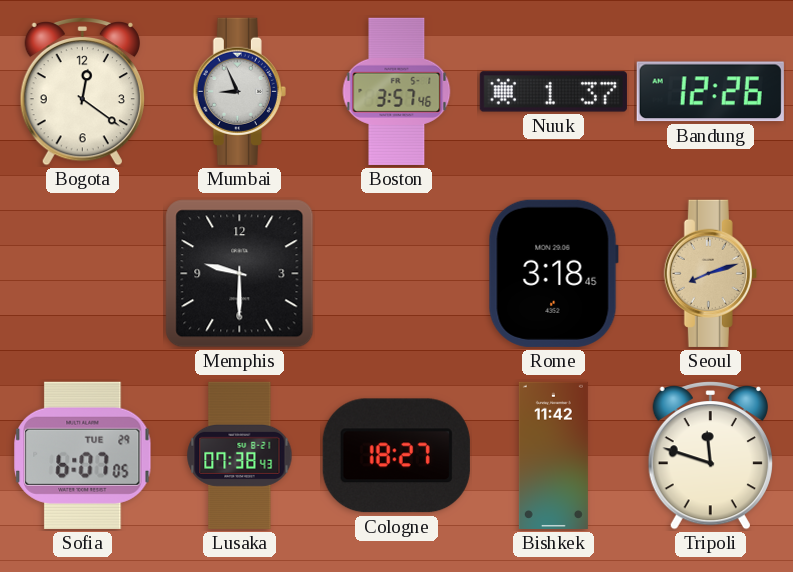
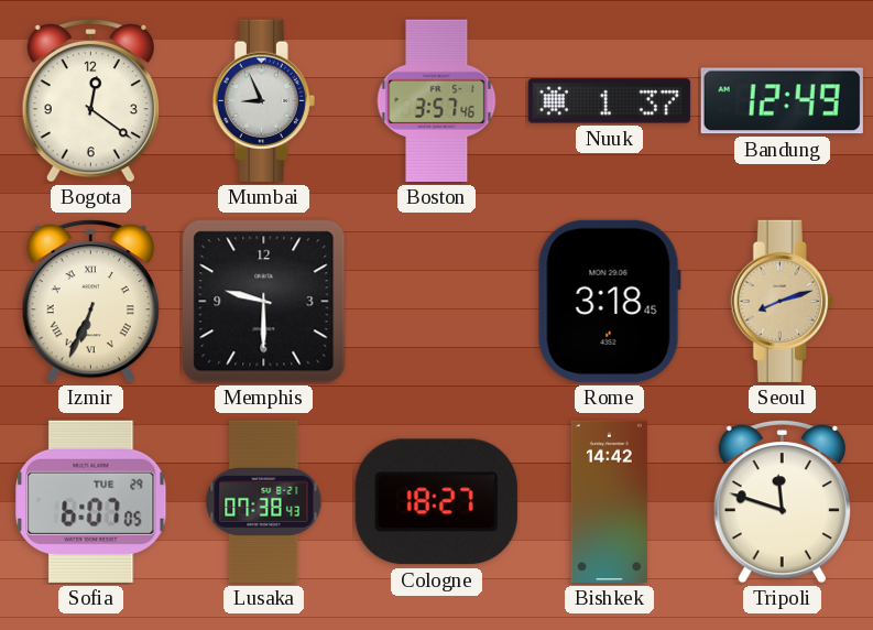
Bandung: 12:26 -> 12:49 (782, 101)
Izmir: none -> 6:34 (90, 301)
Bishkek: 11:42 -> 14:42 (609, 501)
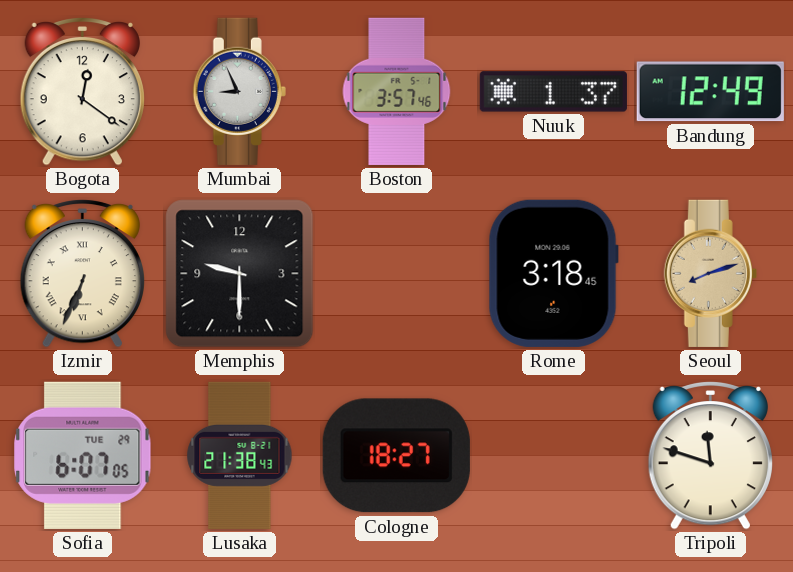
Lusaka: 07:38 -> 21:38 (240, 455)
Bishkek: 14:42 -> none (609, 501)
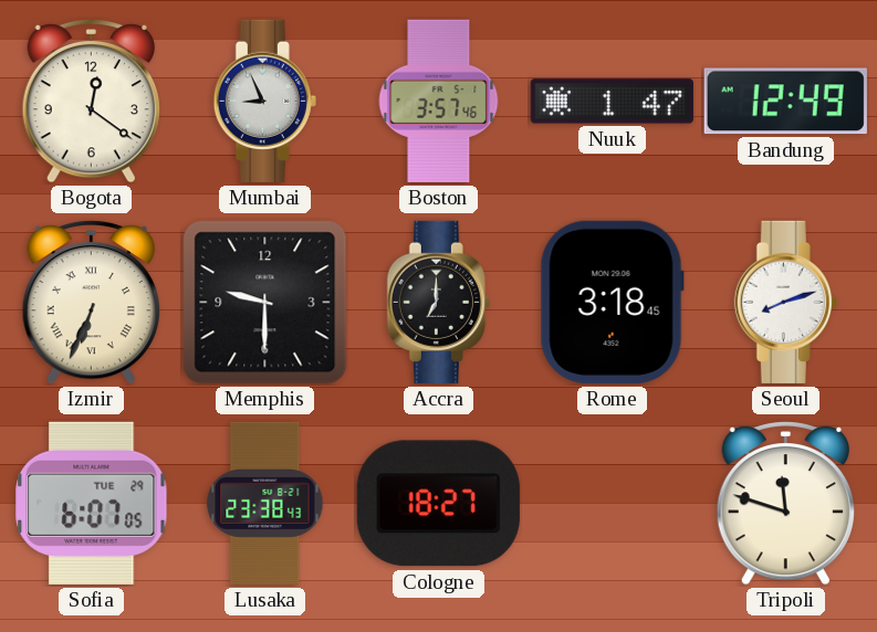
Nuuk: 1:37 -> 1:47 (612, 102)
Accra: none -> 7:00 (438, 302)
Seoul dial: champagne -> white (785, 302)
Lusaka: 21:38 -> 23:38 (265, 503)
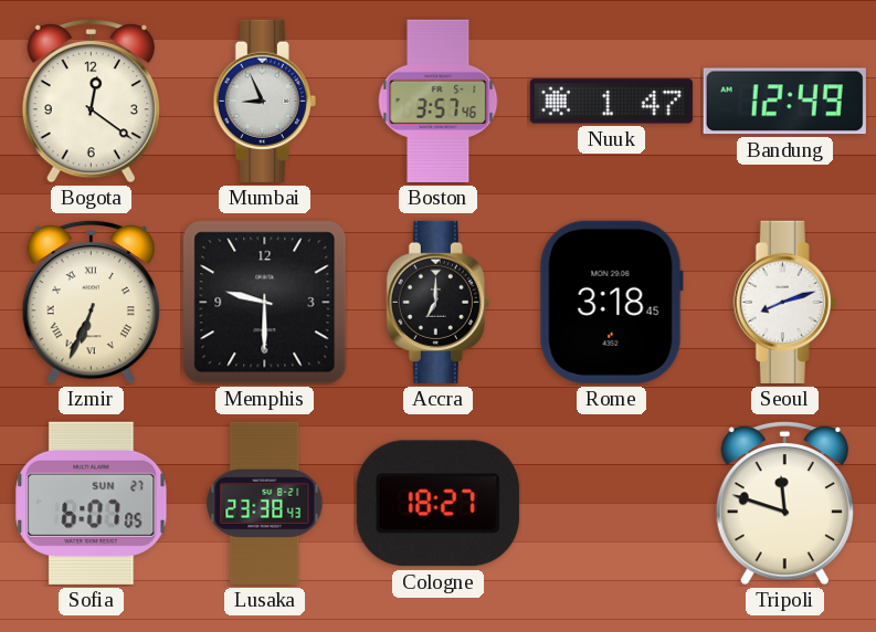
Sofia date: TUE 29 -> SUN 27 (92, 503)
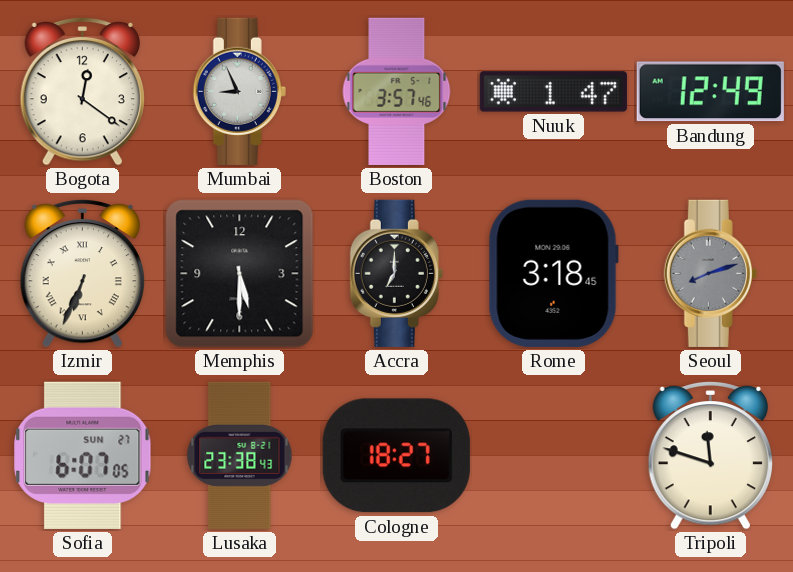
Memphis: 9:30 -> 5:30 (240, 274)
Seoul dial: white -> grey (710, 273)
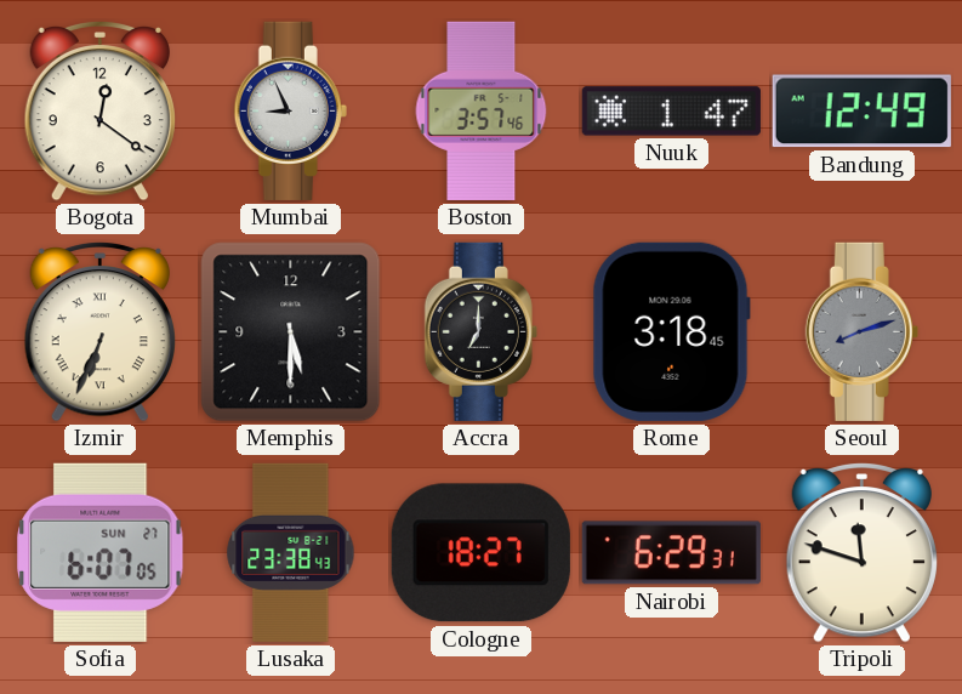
Nairobi: none -> 6:29 (671, 553)
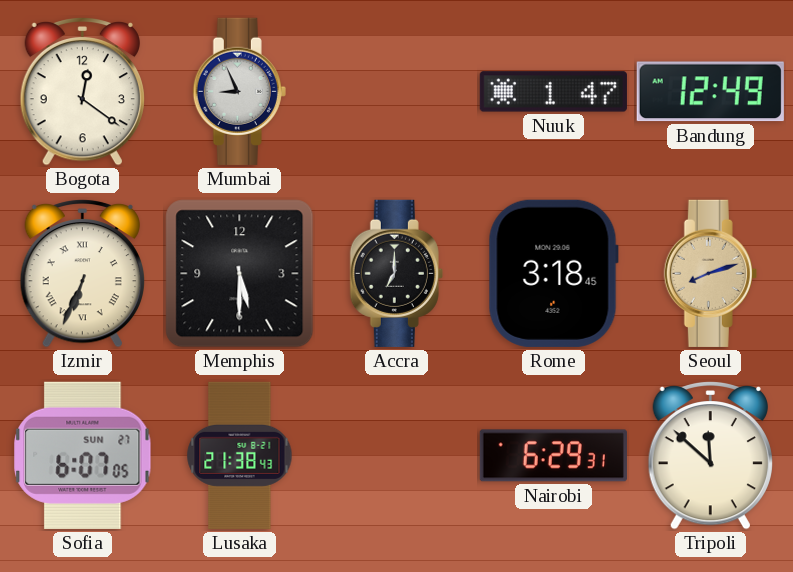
Boston: 3:57 -> none (482, 110)
Seoul dial: grey -> champagne (710, 273)
Lusaka: 23:38 -> 21:38 (240, 455)
Cologne: 18:27 -> none (480, 553)
Tripoli: 11:48 -> 11:52 (710, 455)
